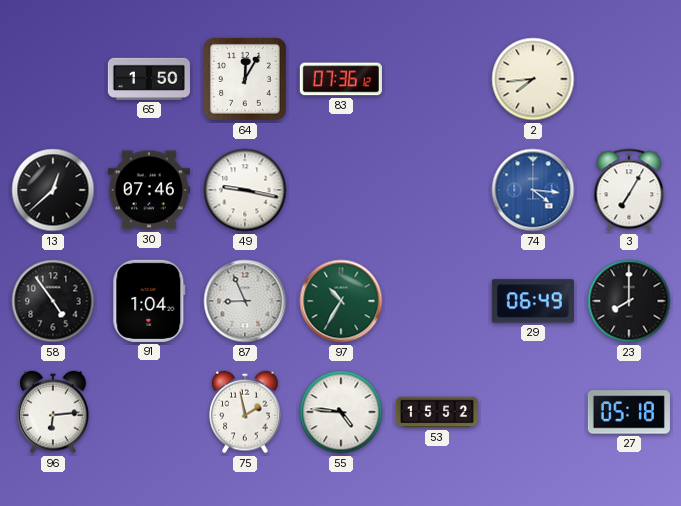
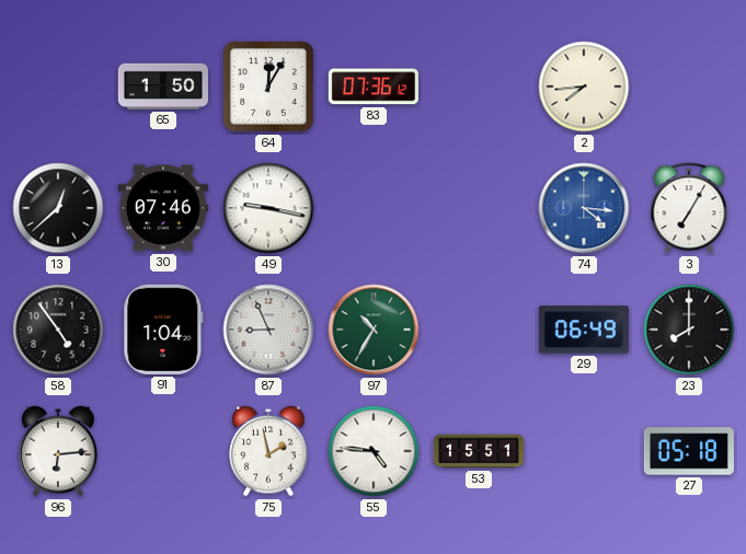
53: 15:52 -> 15:51 (479, 451)
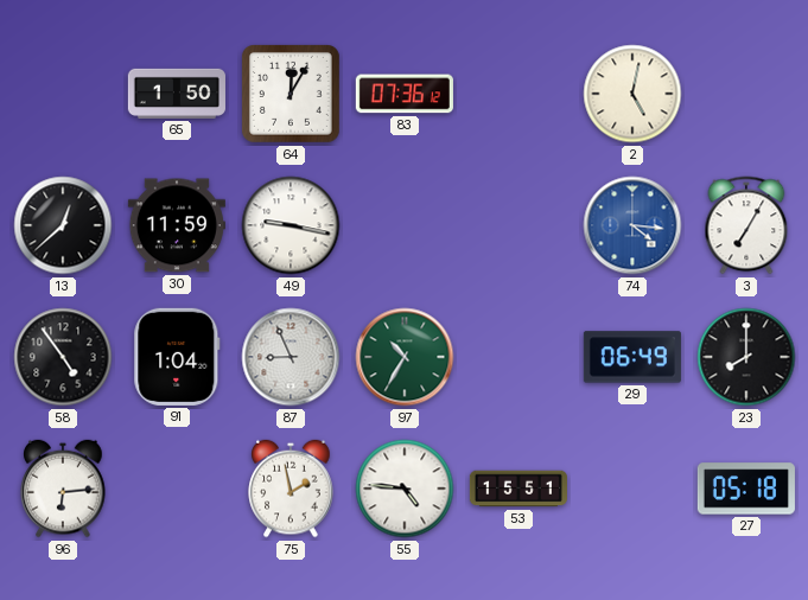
2: 7:44 -> 5:02 (632, 94)
30: 07:46 -> 11:59 (177, 225)
